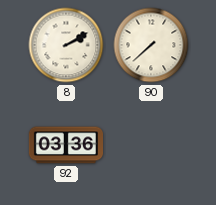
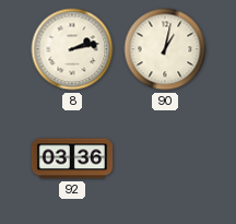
8: 2:10 -> 2:13 (72, 49)
90: 7:38 -> 1:02 (165, 49)
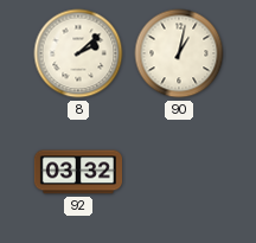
8: 2:13 -> 2:08 (78, 53)
92: 03:36 -> 03:32 (77, 172)
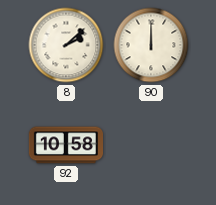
90: 1:02 -> 12:00 (151, 45)
92: 03:32 -> 10:58 (65, 145)
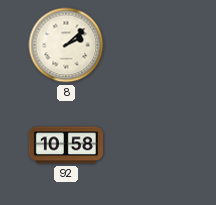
90: 12:00 -> none (151, 45)
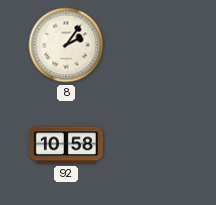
8: 2:08 -> 2:06 (66, 45)
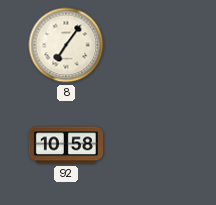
8: 2:06 -> 7:06 (66, 45)
